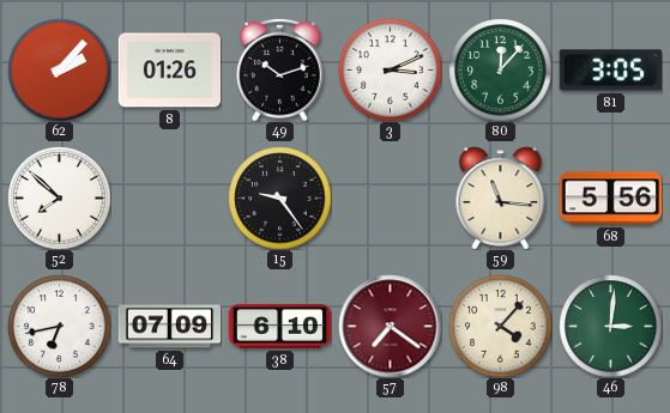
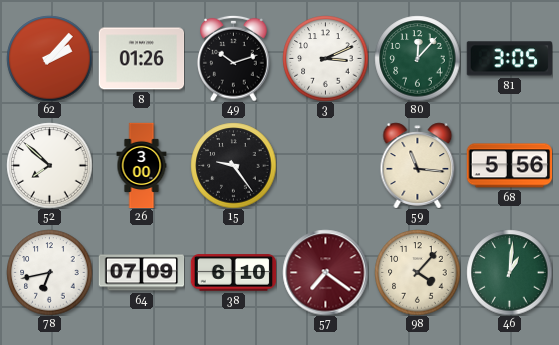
26: none -> 3:00 (142, 165)
46: 3:01 -> 1:01 (509, 272)
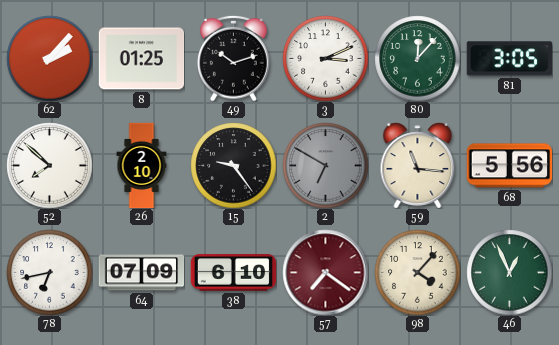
8: 01:26 -> 01:25 (141, 59)
26: 3:00 -> 2:10 (142, 165)
2: none -> 6:50 (325, 165)
46: 1:01 -> 12:56 (509, 272)
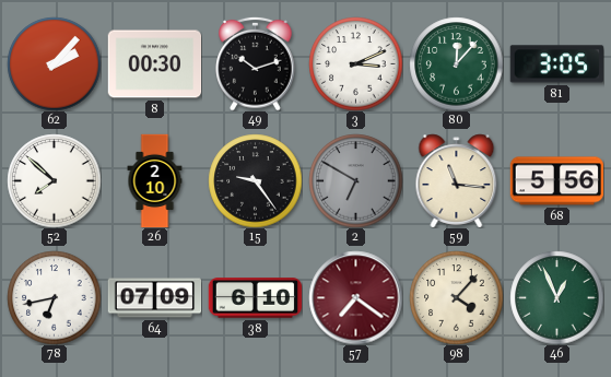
8: 01:25 -> 00:30 (154, 64)
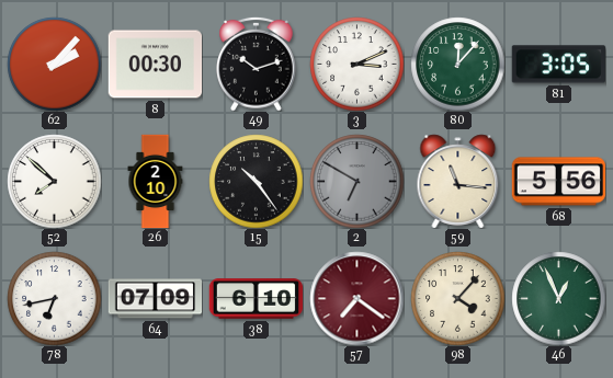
15: 9:24 -> 10:24 (256, 181)
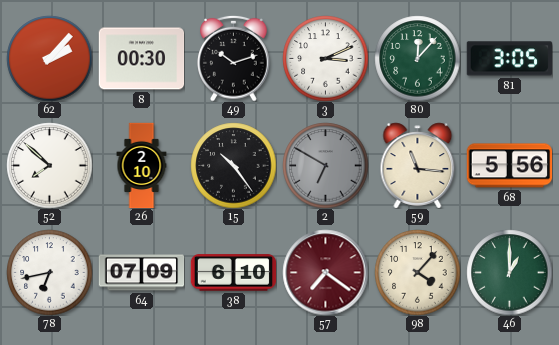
46: 12:56 -> 1:00 (509, 272)
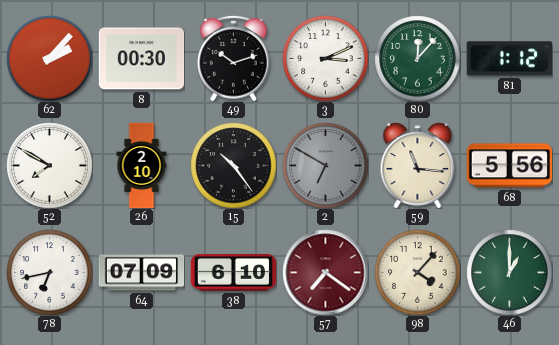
81: 3:05 -> 1:12 (509, 59)
52: 7:52 -> 7:50 (49, 165)
